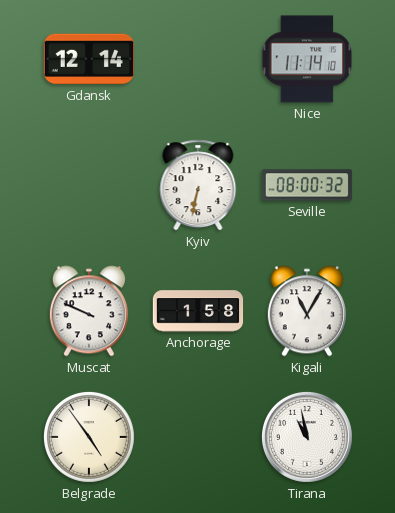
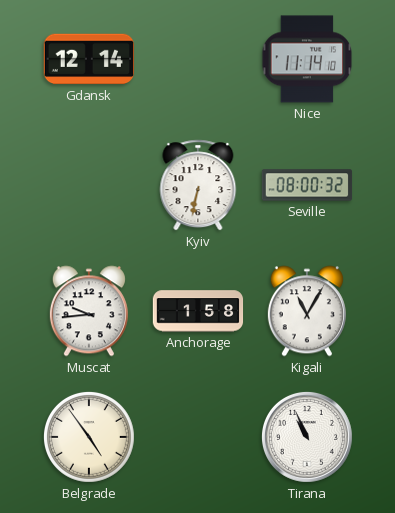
Muscat: 9:49 -> 9:44 (89, 311)
Tirana: 10:58 -> 10:56 (307, 437)
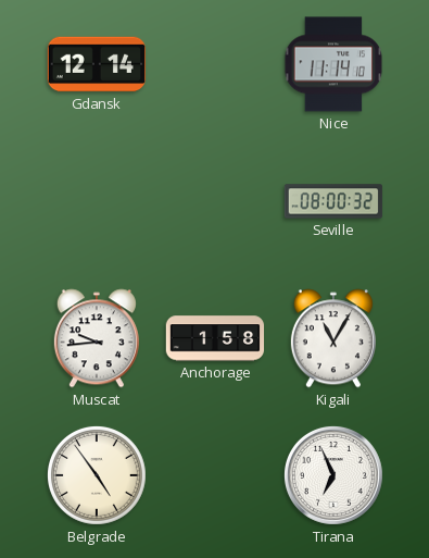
Kyiv: 6:32 -> none (198, 185)
Tirana: 10:56 -> 6:56 (333, 475)
